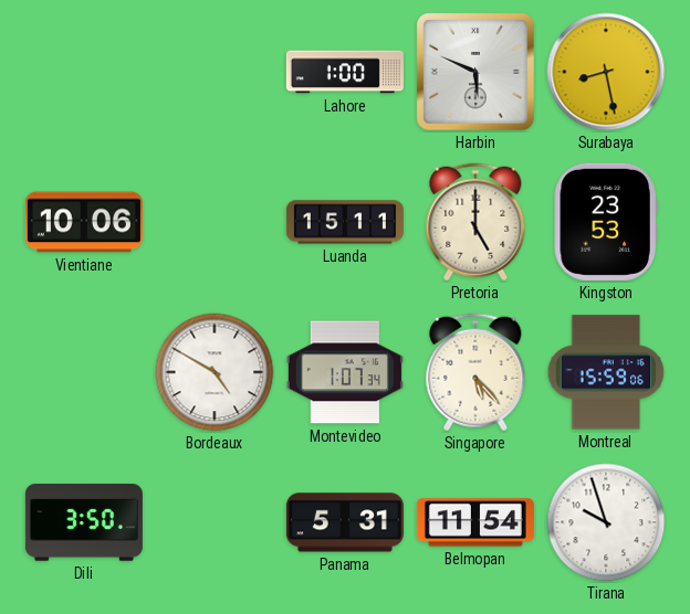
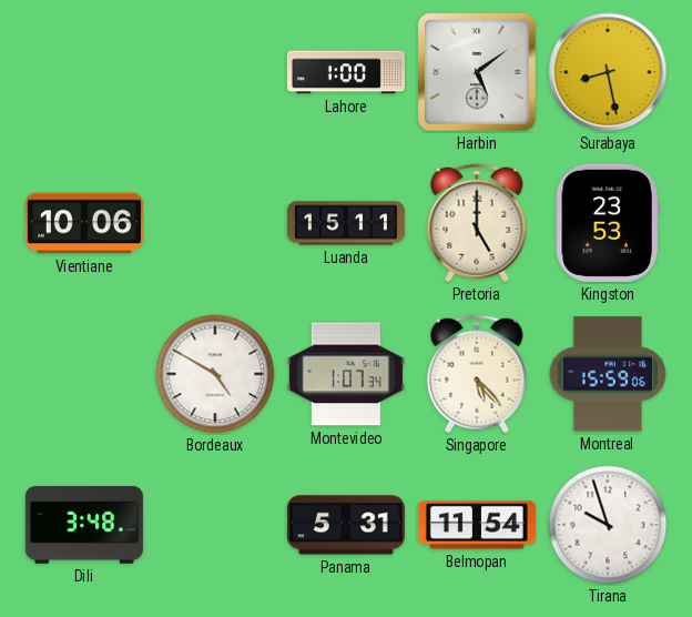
Harbin: 5:49 -> 5:09 (478, 73)
Dili: 3:50 -> 3:48 (84, 525)
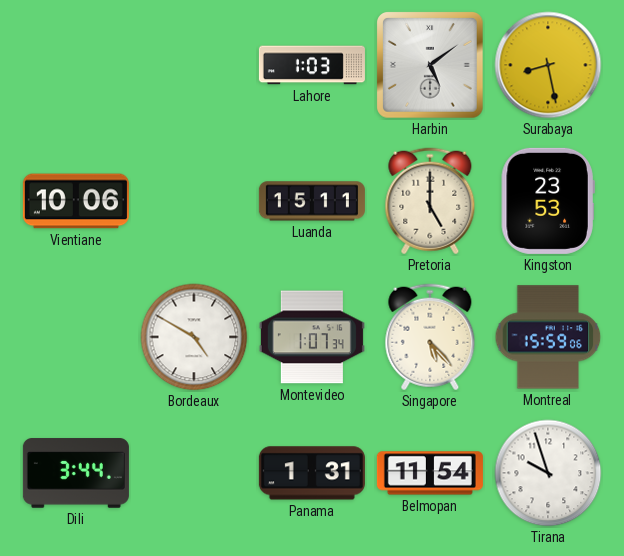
Lahore: 1:00 -> 1:03 (312, 65)
Dili: 3:48 -> 3:44 (76, 473)
Panama: 5:31 -> 1:31 (312, 473)
